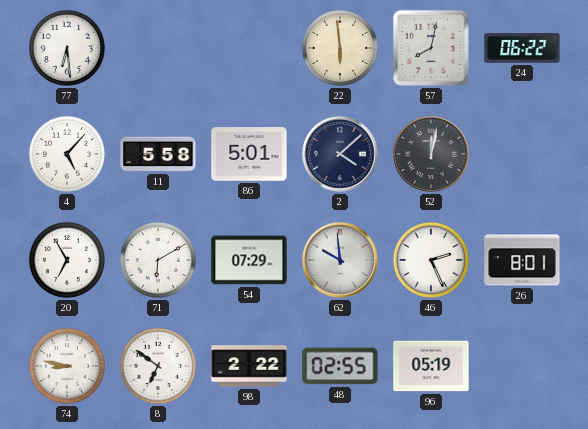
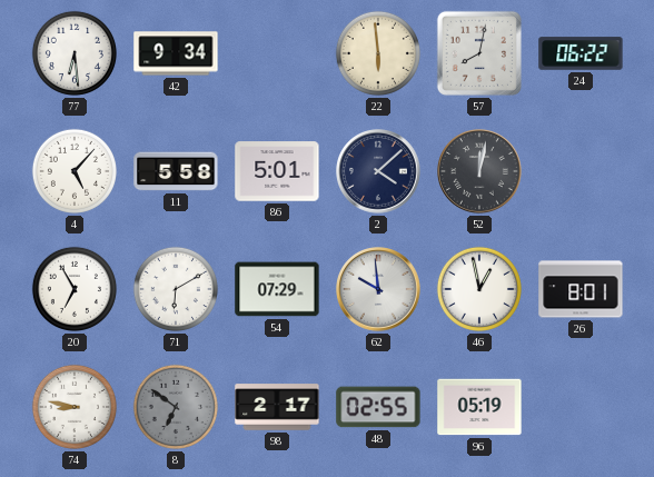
42: none -> 9:34 (176, 53)
46: 2:26 -> 12:58 (479, 289)
8 dial: white -> grey (176, 407)
98: 2:22 -> 2:17 (277, 407)
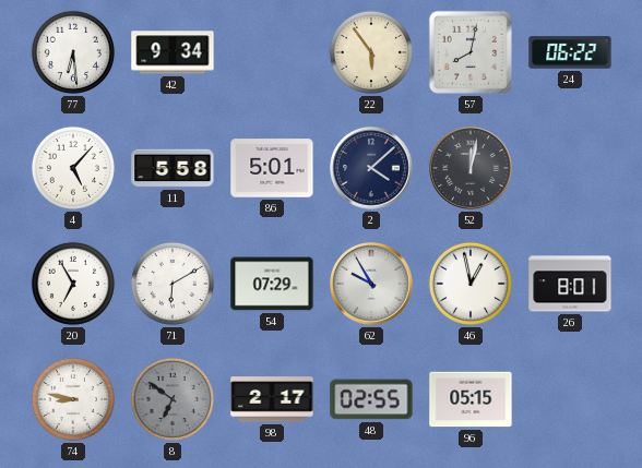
22: 5:59 -> 5:54 (371, 52)
62: 9:59 -> 9:55 (371, 284)
96: 05:19 -> 05:15 (471, 399)
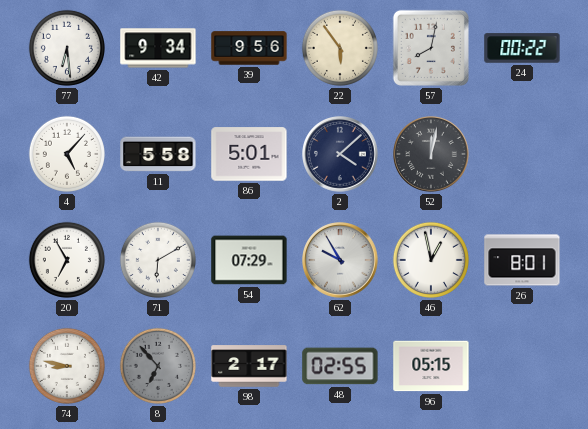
39: none -> 9:56 (249, 48)
24: 06:22 -> 00:22 (522, 48)
8: 6:51 -> 6:53 (158, 366)
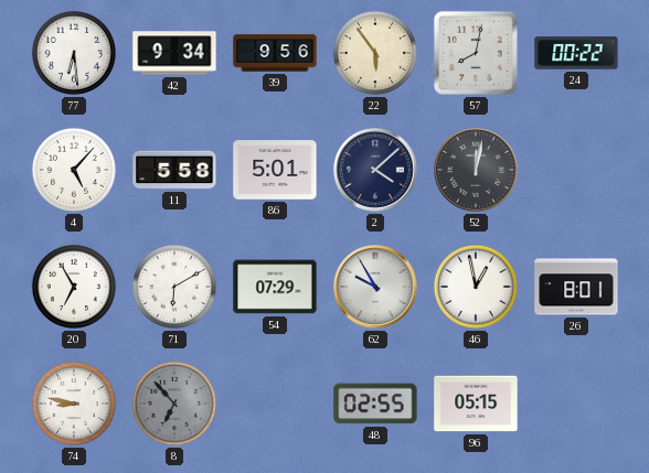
98: 2:17 -> none (249, 366)
